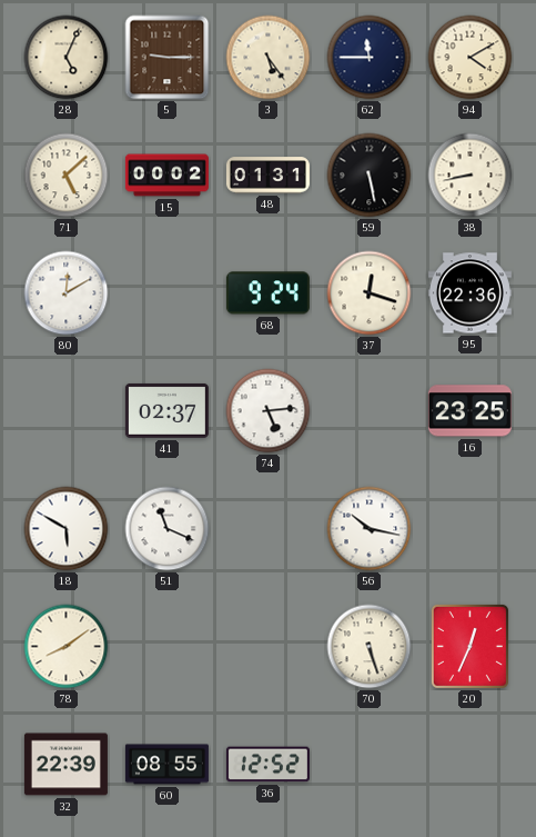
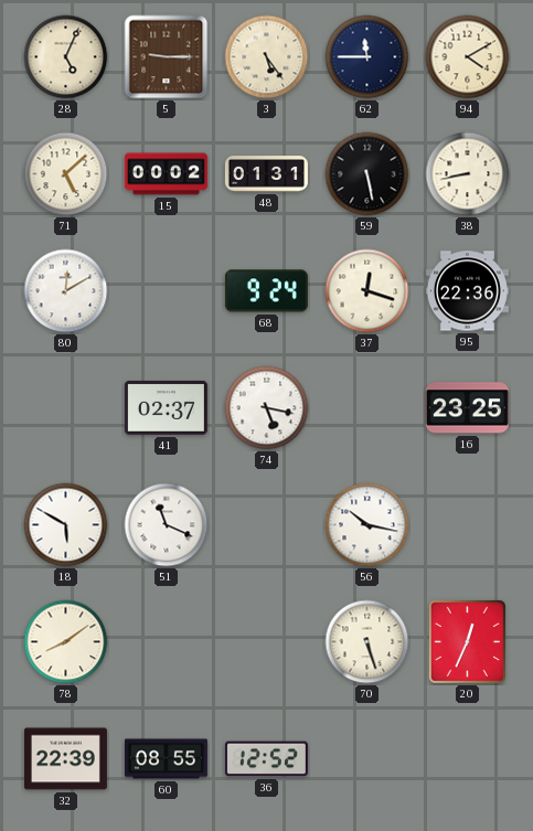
74: 5:14 -> 5:17 (267, 408)
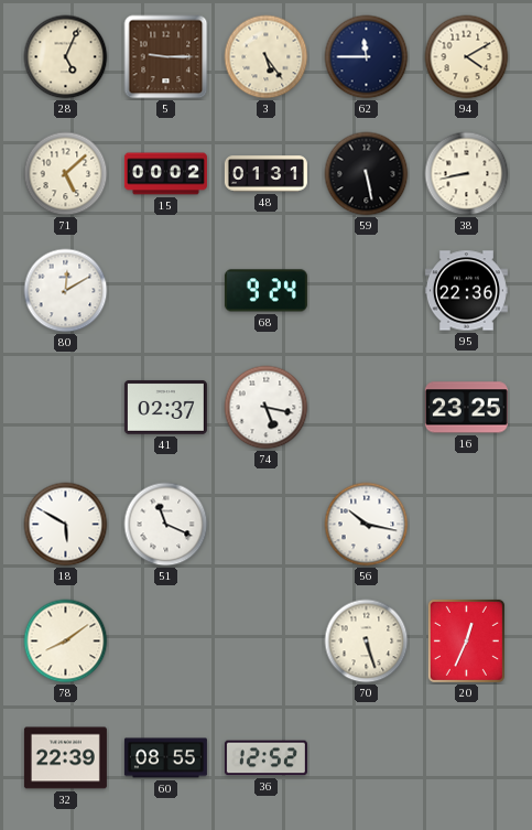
37: 12:18 -> none (367, 291)
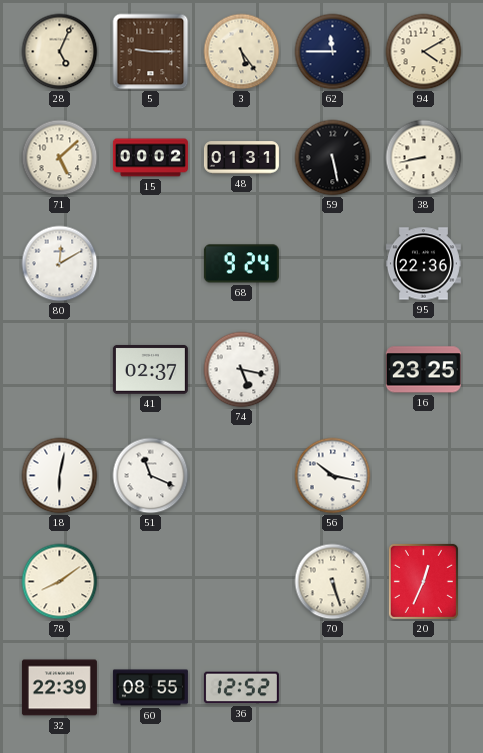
18: 5:50 -> 6:02 (60, 476)
